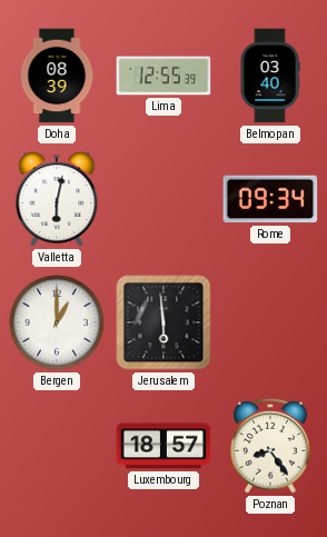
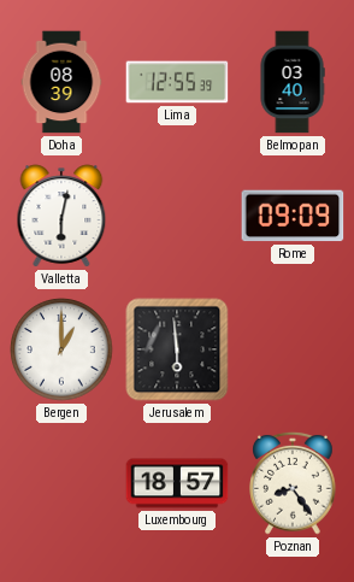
Rome: 09:34 -> 09:09 (293, 216)
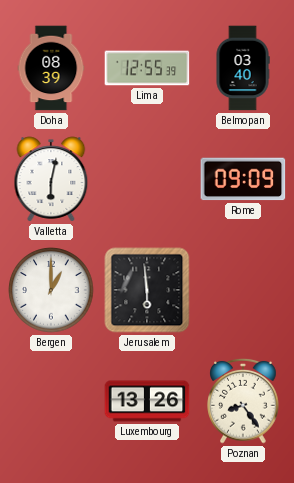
Luxembourg: 18:57 -> 13:26 (147, 401)
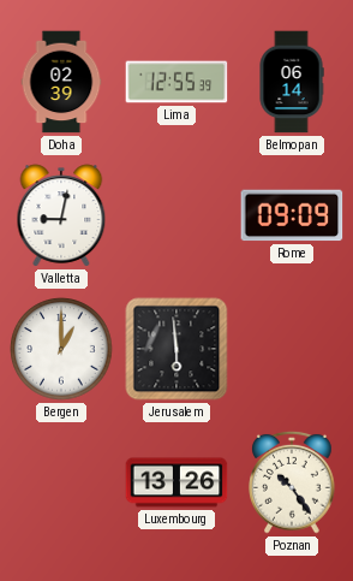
Doha: 08:39 -> 02:39 (61, 82)
Belmopan: 03:40 -> 06:14 (292, 82)
Valletta: 6:02 -> 9:02 (61, 215)
Poznan: 8:24 -> 10:24 (292, 482)
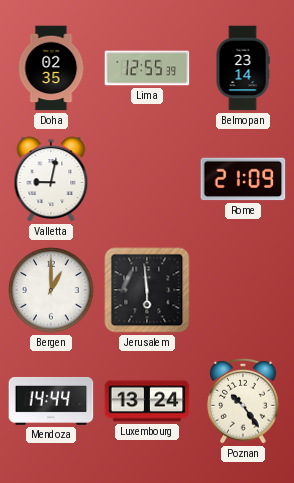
Doha: 02:39 -> 02:35 (51, 68)
Belmopan: 06:14 -> 23:14 (243, 68)
Rome: 09:09 -> 21:09 (243, 179)
Mendoza: none -> 14:44 (51, 401)
Luxembourg: 13:26 -> 13:24 (147, 401)
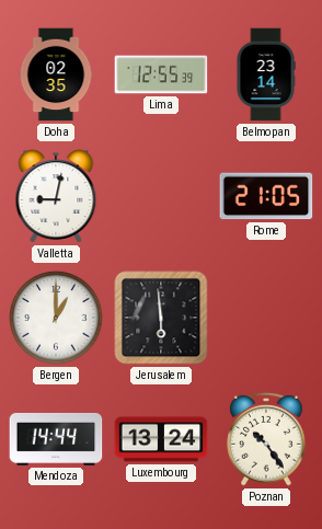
Rome: 21:09 -> 21:05 (266, 196)
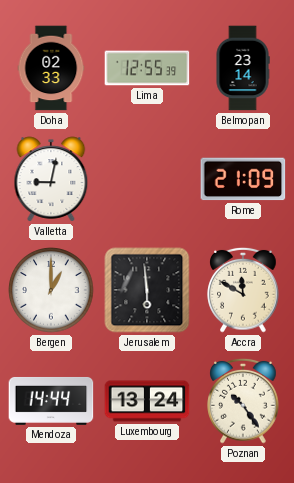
Doha: 02:35 -> 02:33 (51, 68)
Rome: 21:05 -> 21:09 (243, 179)
Accra: none -> 11:50 (243, 290)
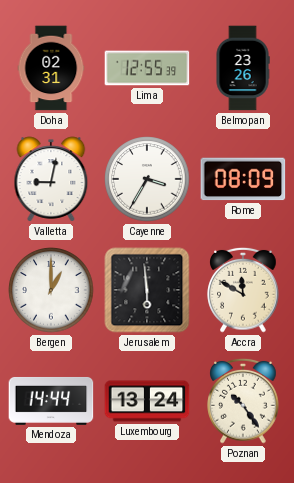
Doha: 02:33 -> 02:31 (51, 68)
Belmopan: 23:14 -> 23:26 (243, 68)
Cayenne: none -> 3:35 (147, 179)
Rome: 21:09 -> 08:09 (243, 179)
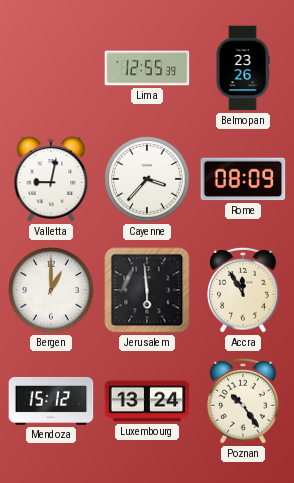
Doha: 02:31 -> none (51, 68)
Cayenne: 3:35 -> 3:37 (147, 179)
Accra: 11:50 -> 11:55 (243, 290)
Mendoza: 14:44 -> 15:12 (51, 401)
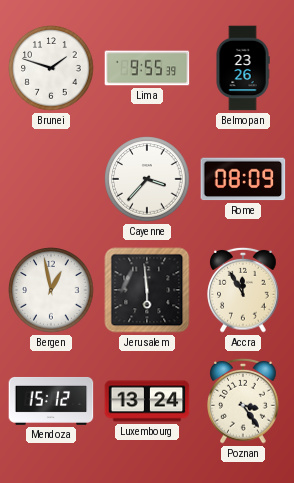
Brunei: none -> 1:48 (51, 68)
Lima: 12:55 -> 9:55 (147, 68)
Valletta: 9:02 -> none (51, 179)
Bergen: 1:00 -> 12:58 (51, 290)
Poznan: 10:24 -> 3:24 (243, 401)
